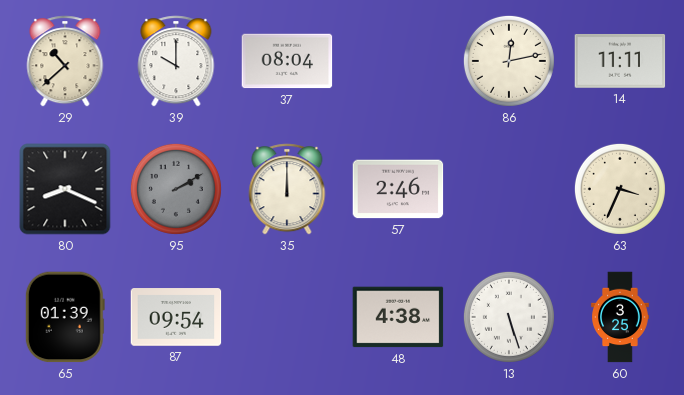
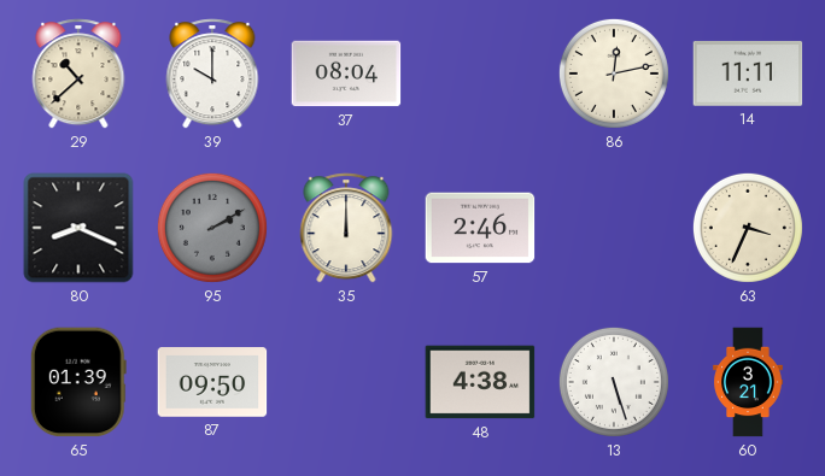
87: 09:54 -> 09:50 (212, 382)
60: 3:25 -> 3:21 (748, 382)
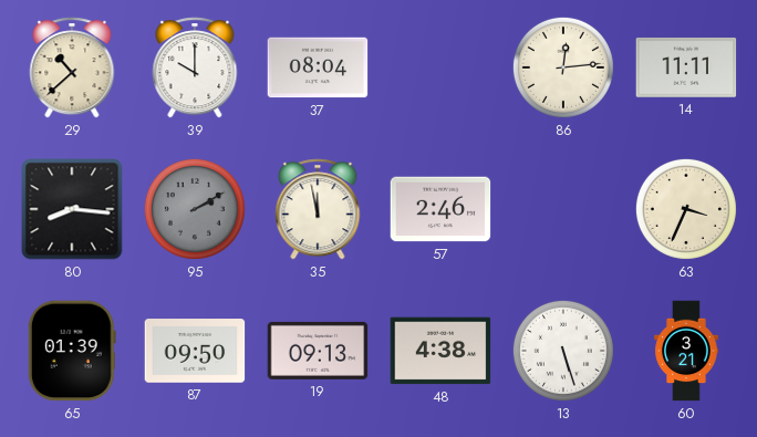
86: 12:13 -> 12:14 (563, 67)
80: 8:19 -> 8:16 (72, 209)
35: 12:00 -> 11:58 (318, 209)
19: none -> 09:13 (318, 351)
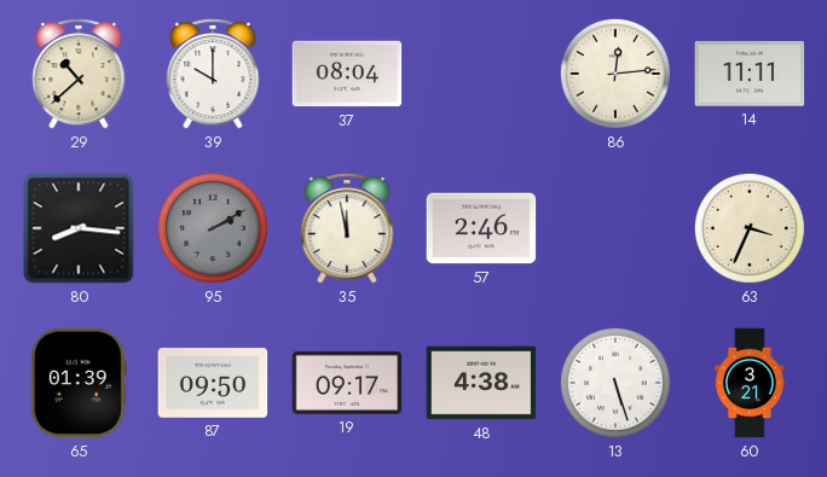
19: 09:13 -> 09:17 (347, 383)
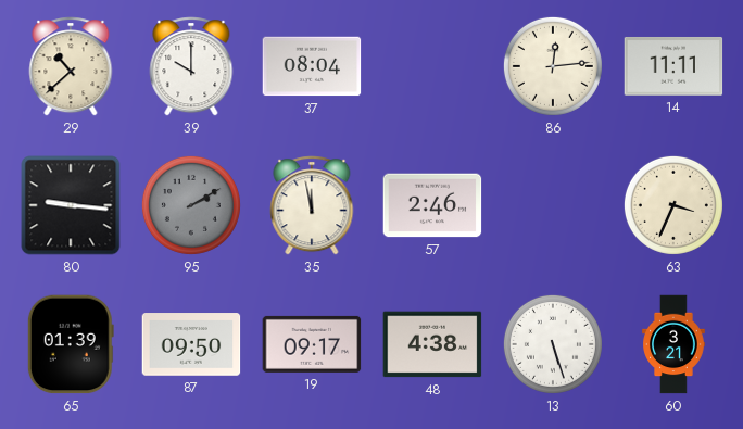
80: 8:16 -> 9:16 (71, 205)
